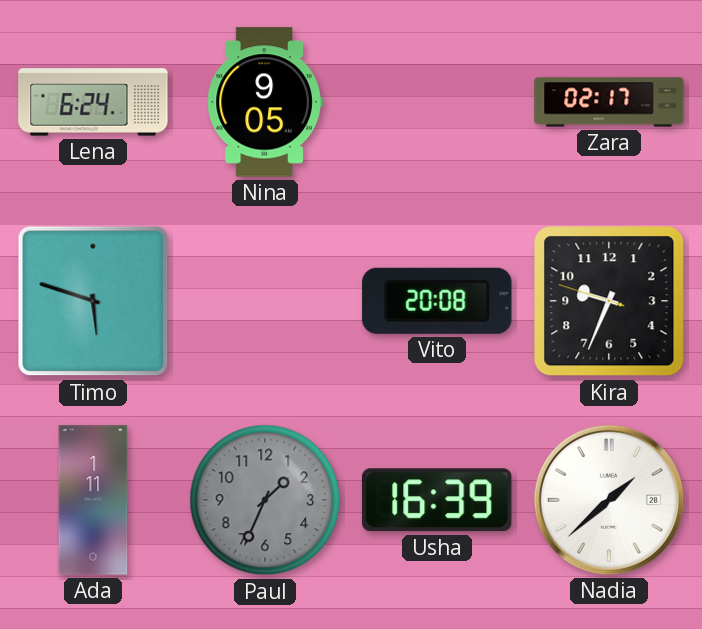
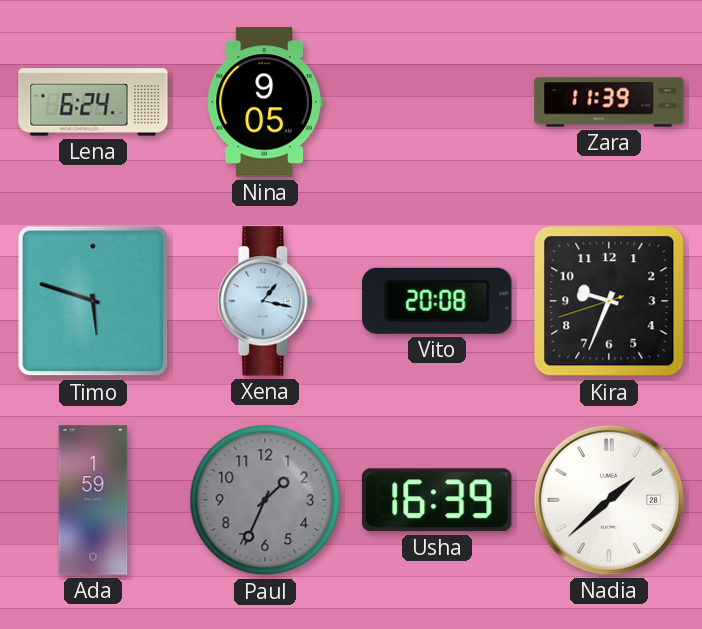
Zara: 02:17 -> 11:39 (609, 102)
Xena: none -> 1:17 (265, 301)
Kira: 9:33:48 -> 9:33:42 (609, 301)
Ada: 1:11 -> 1:59 (93, 500)
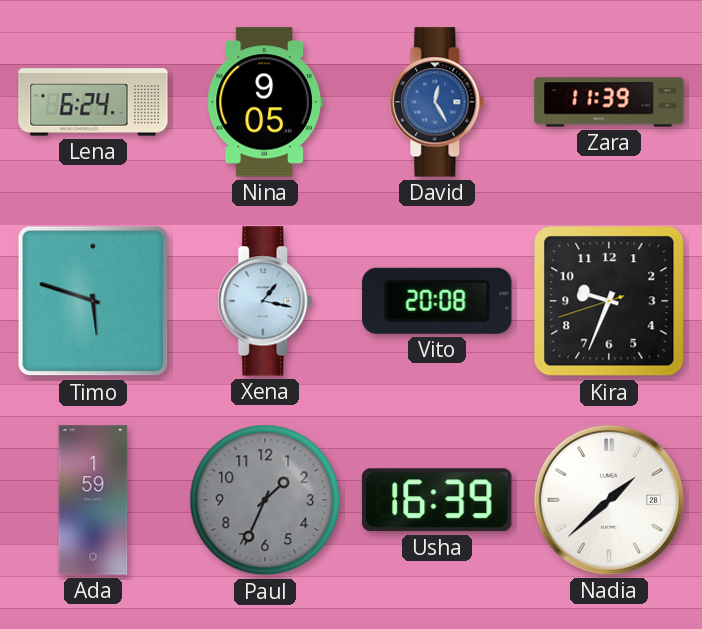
David: none -> 12:25 (437, 102)
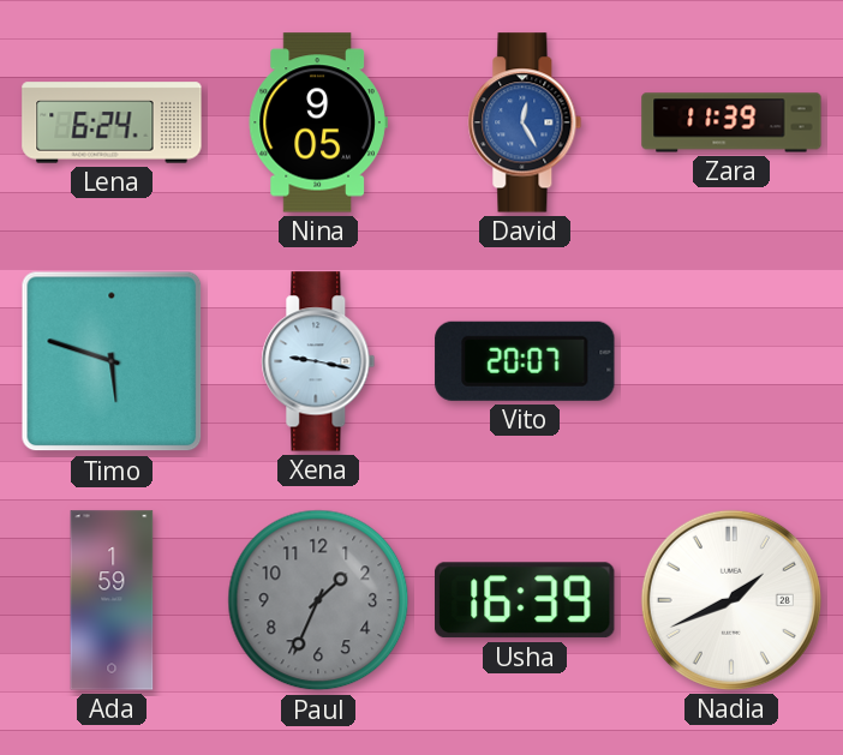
Xena: 1:17 -> 9:17 (318, 361)
Vito: 20:08 -> 20:07 (525, 361)
Kira: 9:33 -> none (609, 301)
Nadia: 1:38 -> 1:41 (731, 600)
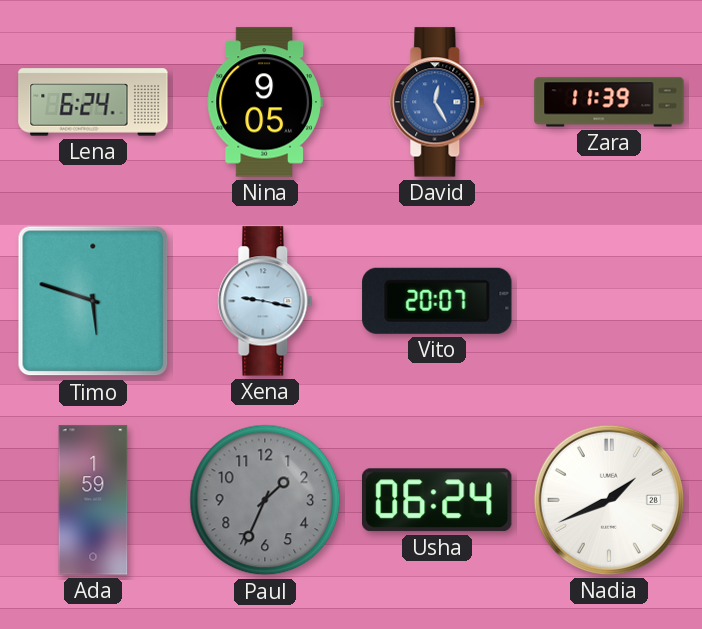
Usha: 16:39 -> 06:24 (438, 500)
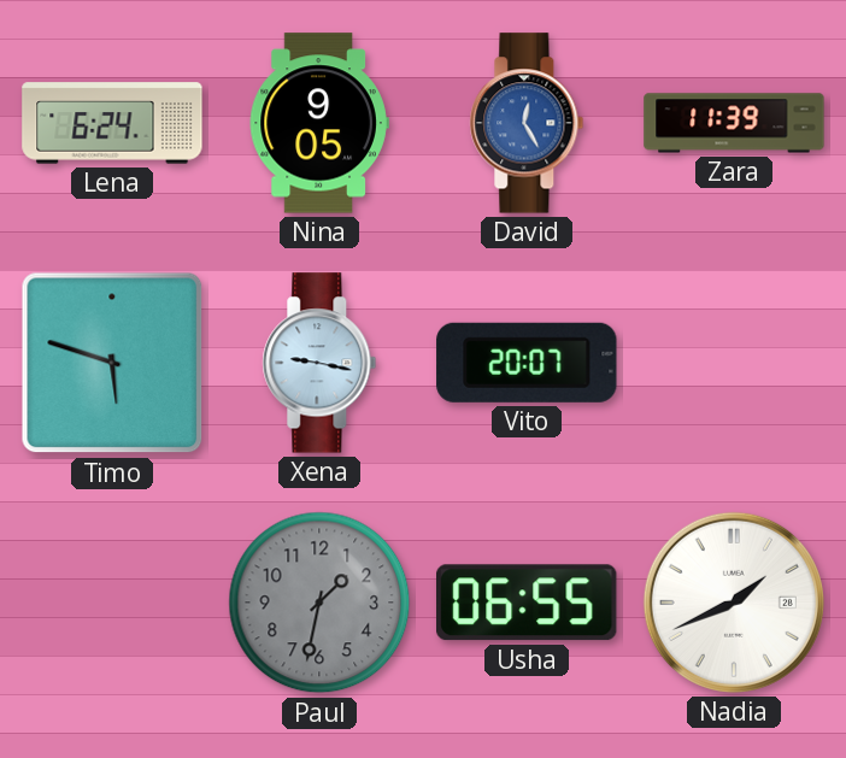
Ada: 1:59 -> none (93, 500)
Paul: 1:34 -> 1:32 (319, 603)
Usha: 06:24 -> 06:55 (528, 603)
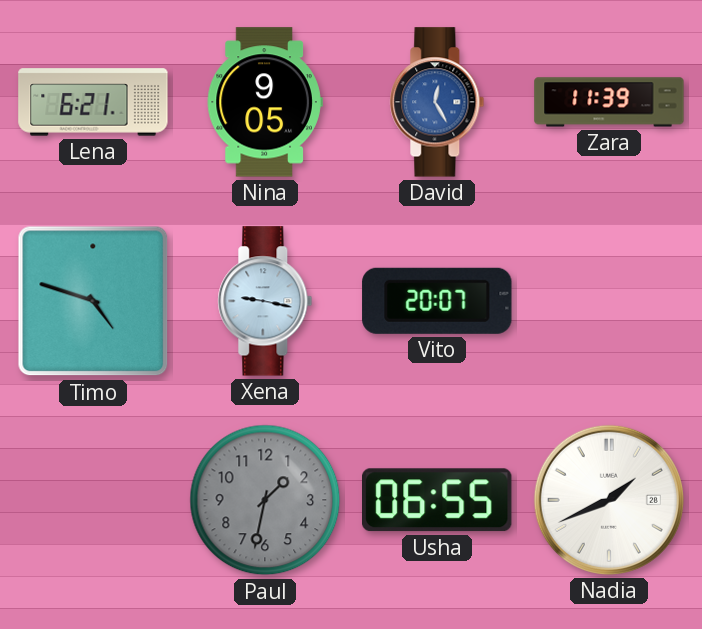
Lena: 6:24 -> 6:21 (93, 102)
Timo: 5:48 -> 4:48 (93, 301)
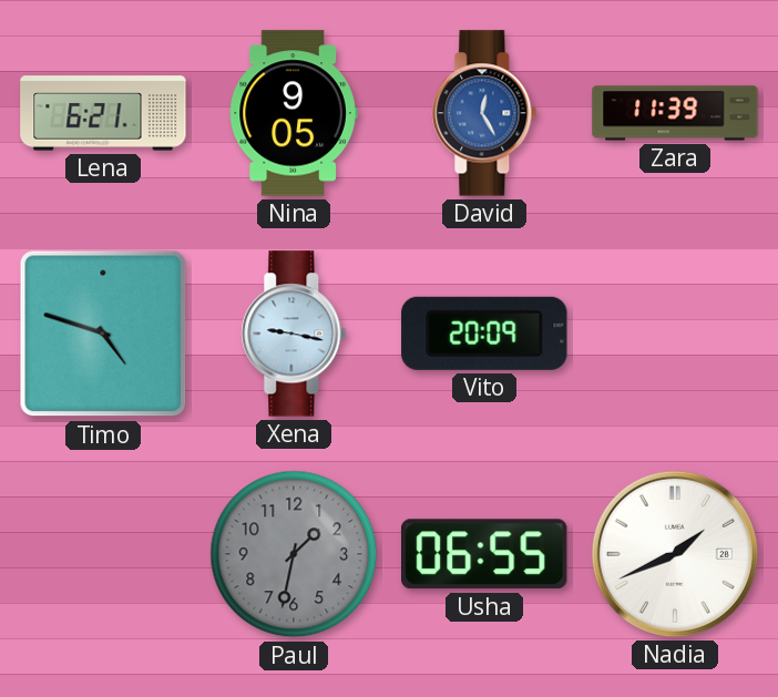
Vito: 20:07 -> 20:09 (484, 334)
